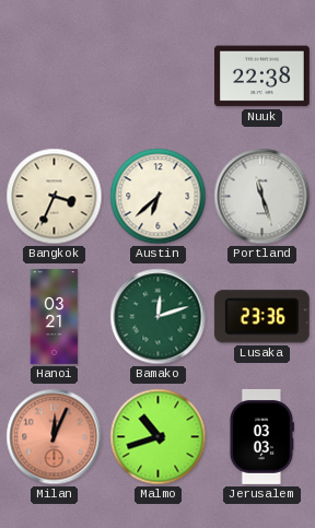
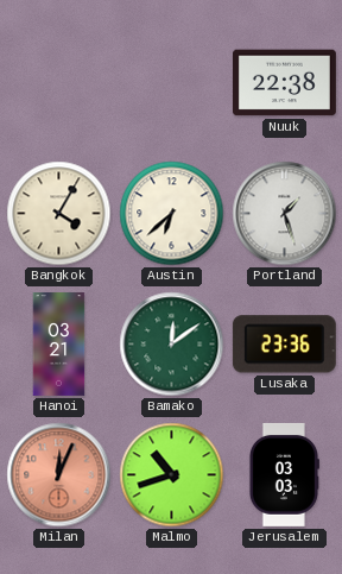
Bangkok: 3:34 -> 4:05 (59, 214)
Portland: 11:27 -> 1:27 (285, 214)
Bamako: 12:12 -> 12:09 (172, 345)
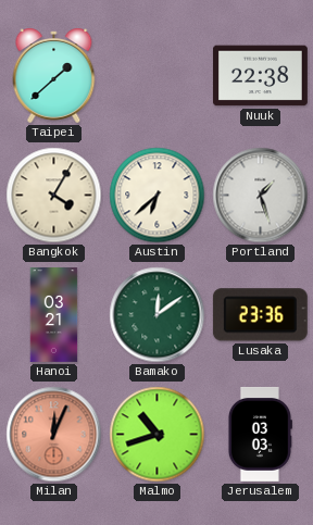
Taipei: none -> 1:38 (54, 75)
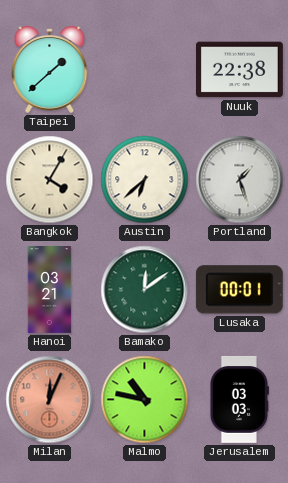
Lusaka: 23:36 -> 00:01 (239, 290)
Malmo: 10:42 -> 10:47 (145, 400)
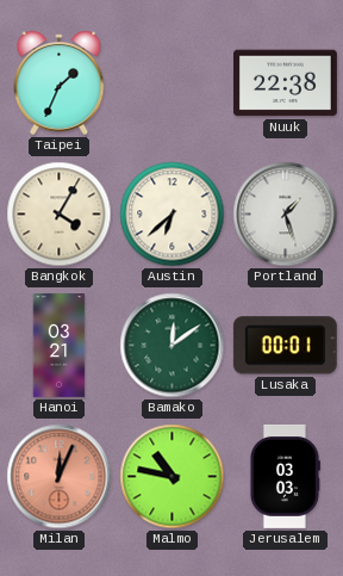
Taipei: 1:38 -> 1:34 (60, 82)
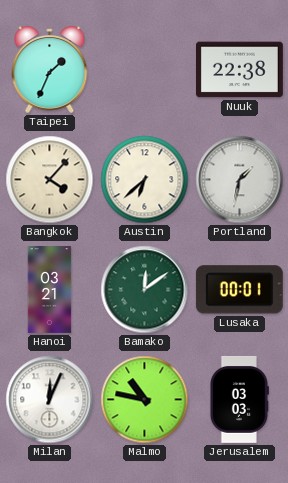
Bangkok: 4:05 -> 4:07 (50, 180)
Portland: 1:27 -> 1:32 (240, 180)
Milan dial: salmon -> white (50, 400)
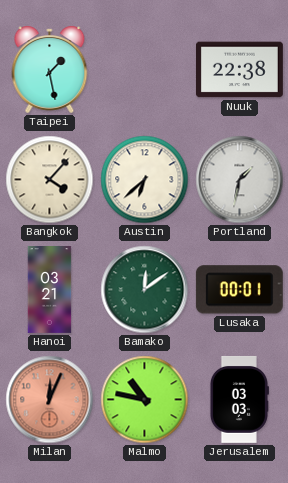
Taipei: 1:34 -> 1:28 (50, 69)
Milan dial: white -> salmon (50, 400)
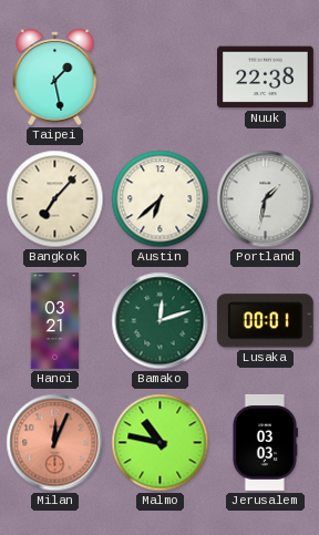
Bangkok: 4:07 -> 7:07 (55, 199)
Bamako: 12:09 -> 12:12 (161, 321)
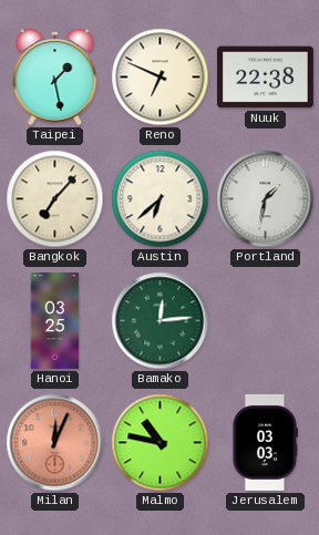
Reno: none -> 6:49 (161, 78)
Hanoi: 03:21 -> 03:25 (55, 321)
Bamako: 12:12 -> 12:14 (161, 321)
Lusaka: 00:01 -> none (265, 321)
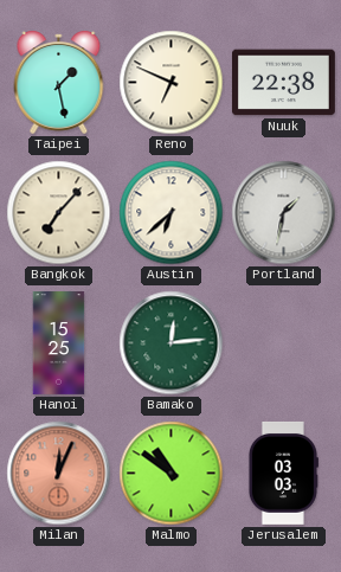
Hanoi: 03:25 -> 15:25 (59, 343)
Malmo: 10:47 -> 10:51 (172, 474)
